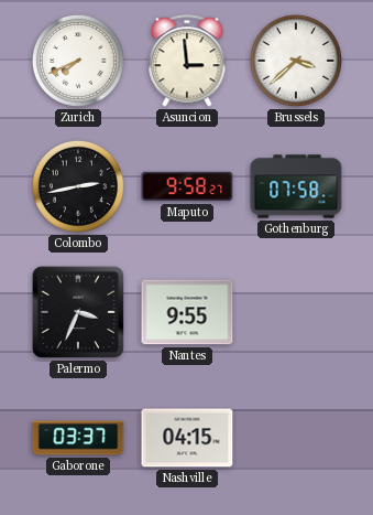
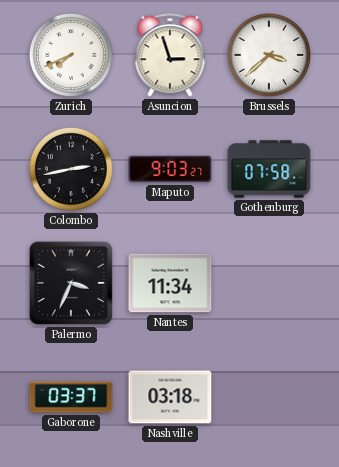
Asuncion: 2:59 -> 2:57 (170, 55)
Maputo: 9:58 -> 9:03 (170, 169)
Nantes: 9:55 -> 11:34 (170, 283)
Nashville: 04:15 -> 03:18 (170, 397)
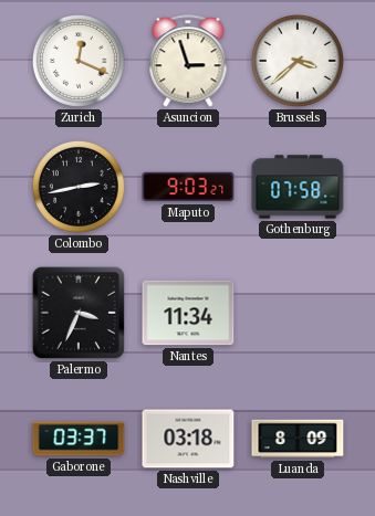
Zurich: 7:41 -> 12:19 (79, 61)
Luanda: none -> 8:09 (298, 439)
